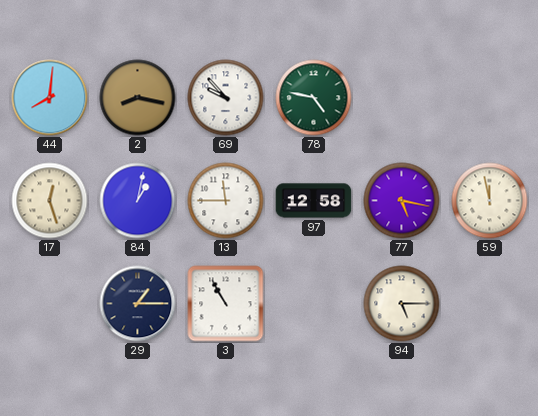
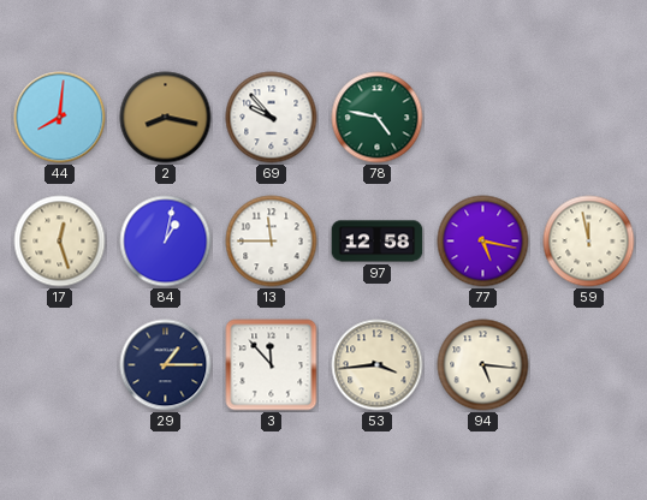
3: 10:55 -> 11:53 (272, 365)
53: none -> 3:44 (378, 365)
94: 5:15 -> 5:16 (483, 365)
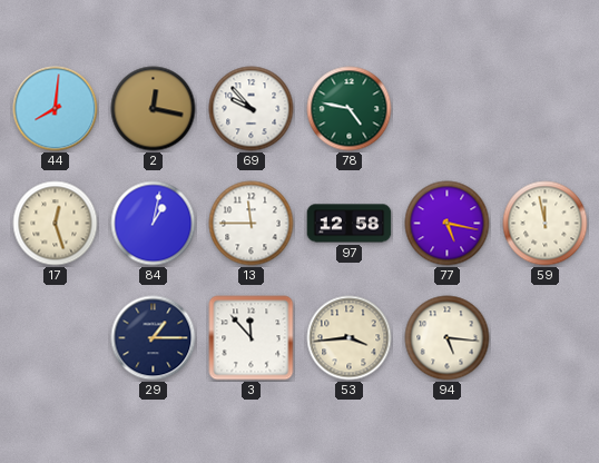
2: 8:17 -> 12:17 (154, 109)
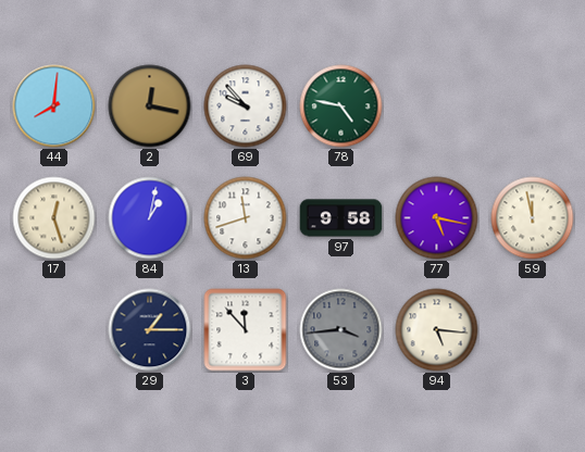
13: 11:45 -> 11:42 (246, 218)
97: 12:58 -> 9:58 (341, 218)
53 dial: cream -> grey (341, 330)
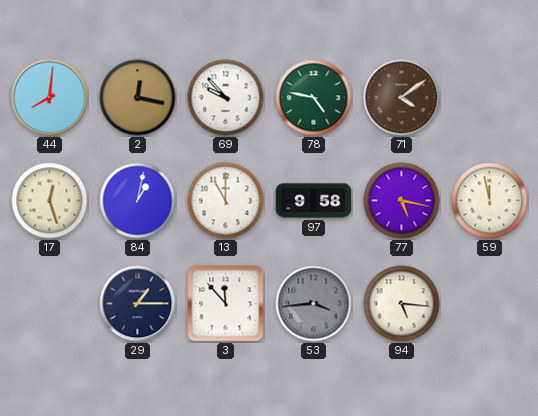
71: none -> 4:09 (402, 98)
13: 11:42 -> 11:00 (226, 201)
